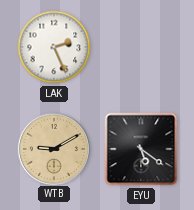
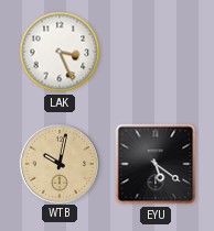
LAK: 2:26 -> 3:26 (60, 52)
WTB: 9:10 -> 10:02 (58, 163)
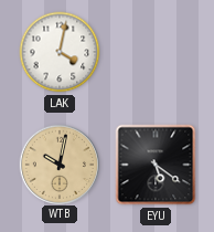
LAK: 3:26 -> 4:02 (60, 52)
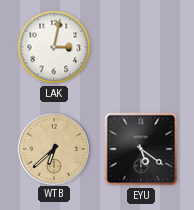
LAK: 4:02 -> 3:02 (54, 47)
WTB: 10:02 -> 6:38 (53, 148)
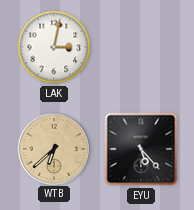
EYU: 5:21 -> 5:23 (141, 149)
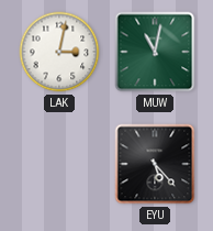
MUW: none -> 11:02 (155, 52)
WTB: 6:38 -> none (53, 148)
